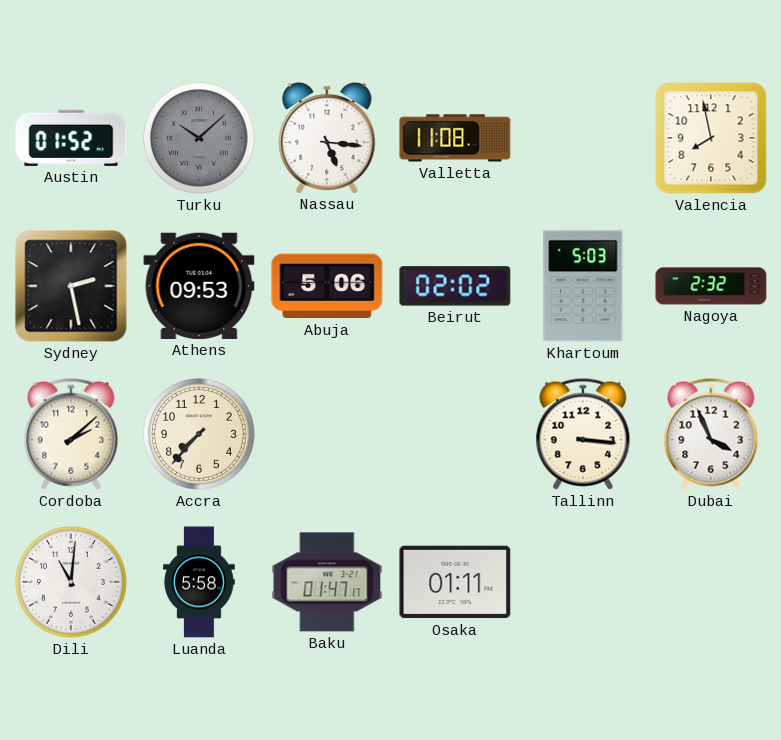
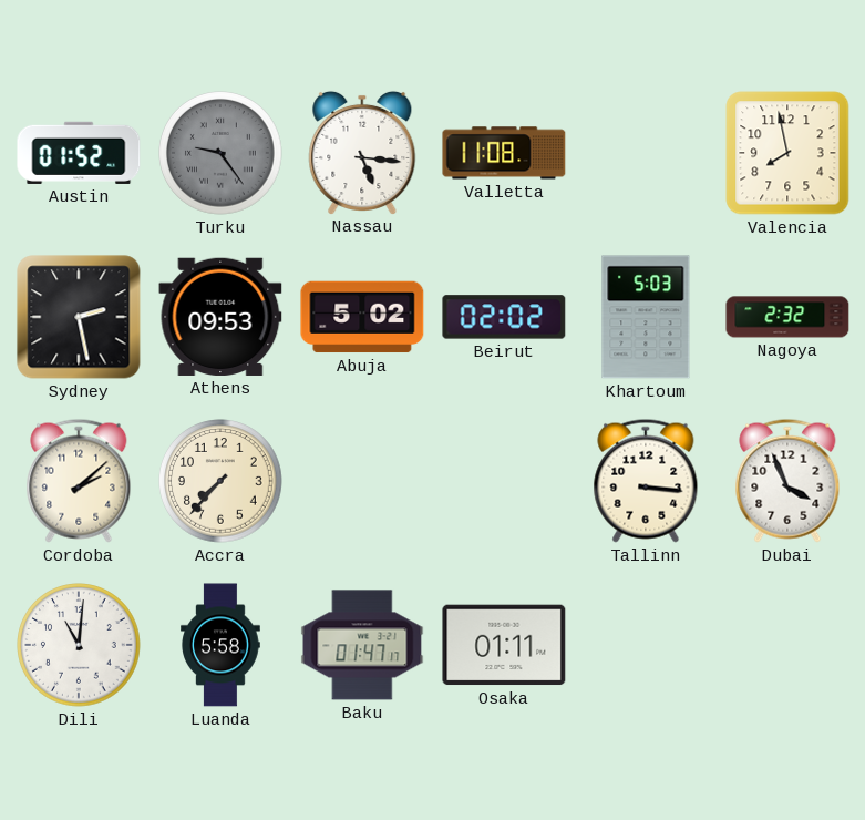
Turku: 10:08 -> 9:24 (220, 153)
Abuja: 5:06 -> 5:02 (362, 317)
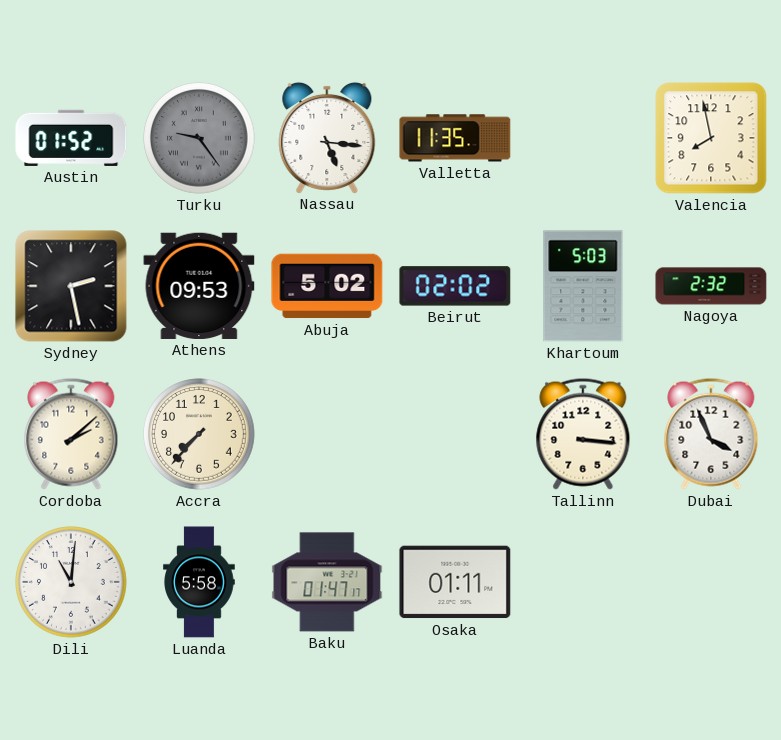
Valletta: 11:08 -> 11:35 (455, 138)
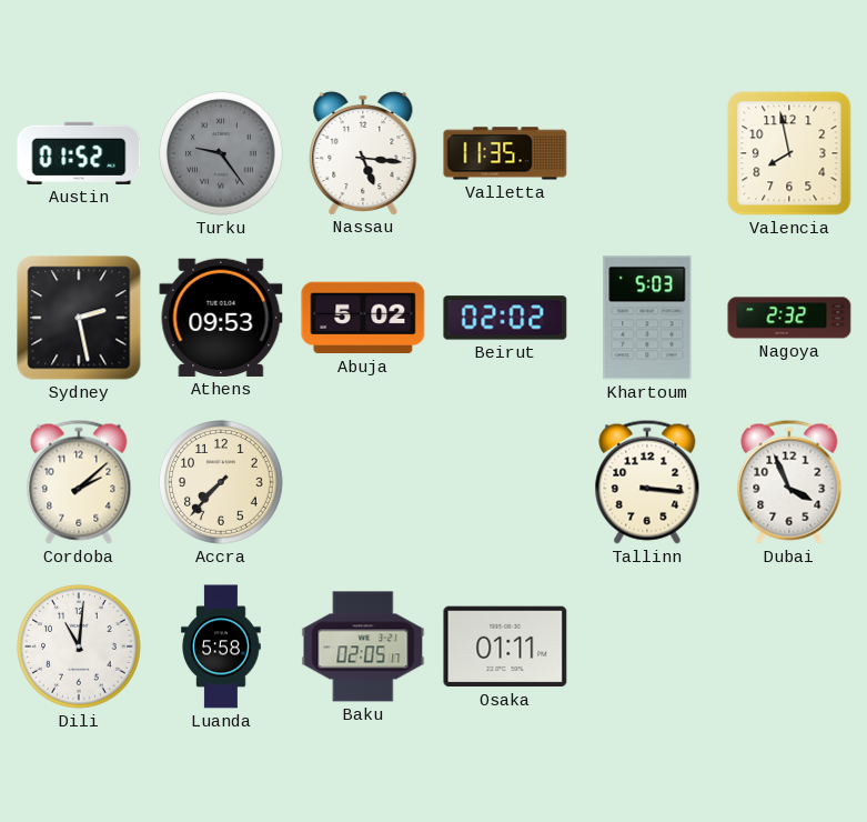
Baku: 01:47 -> 02:05 (363, 646)
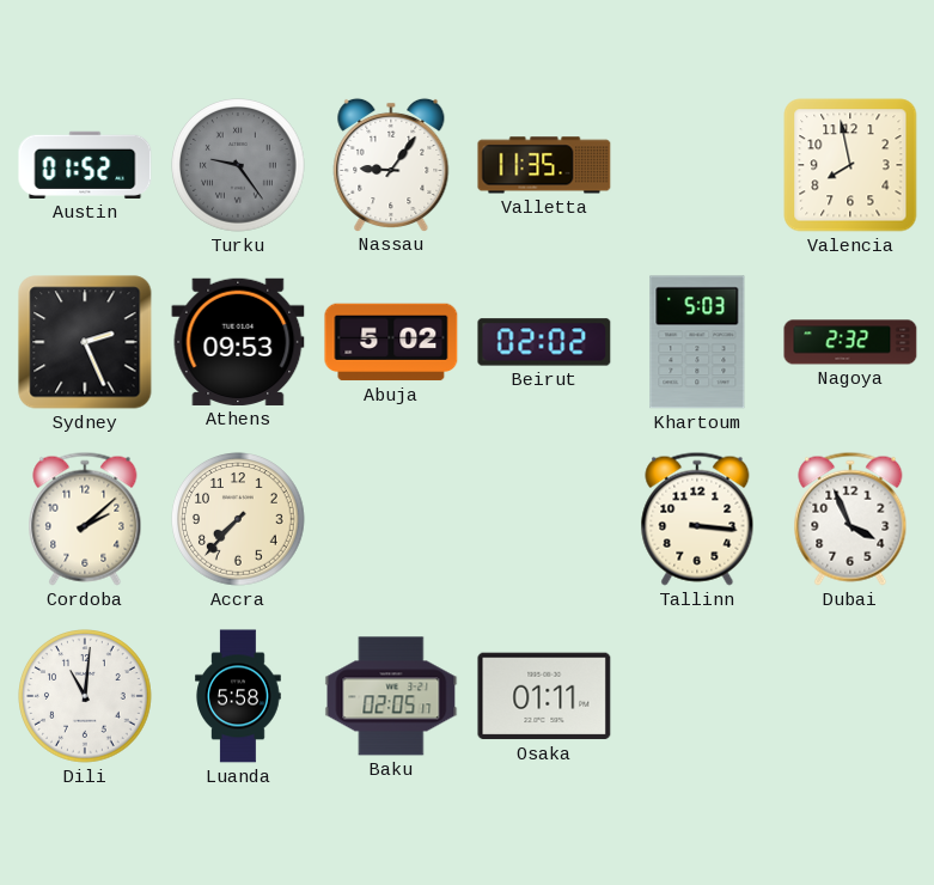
Nassau: 5:16 -> 9:06 (391, 164)
Sydney: 2:28 -> 2:26 (85, 342)
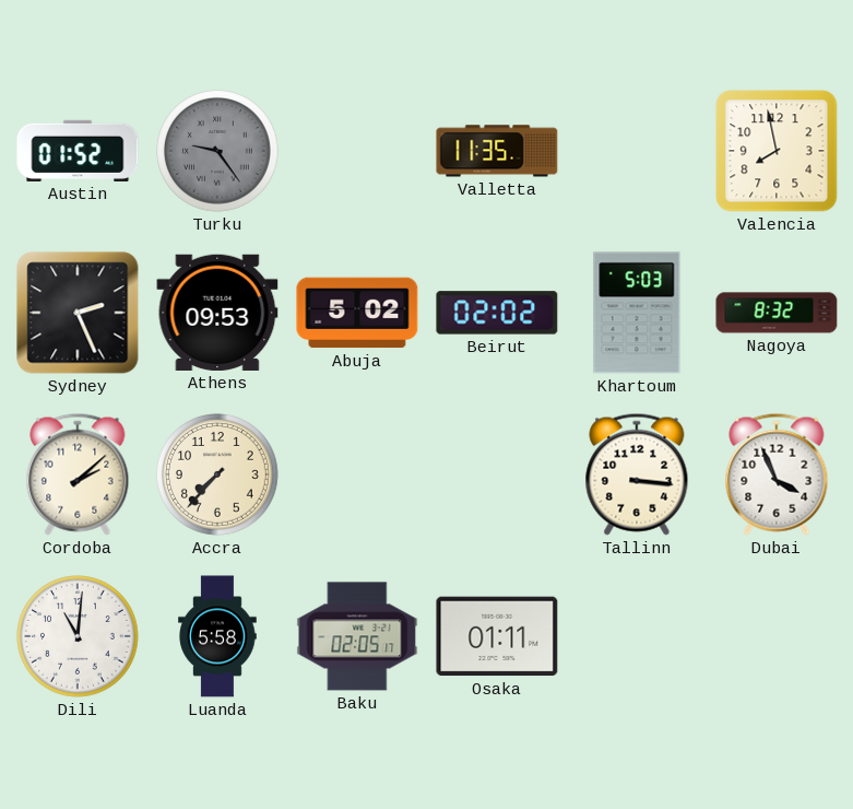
Nassau: 9:06 -> none (391, 164)
Nagoya: 2:32 -> 8:32 (777, 313)
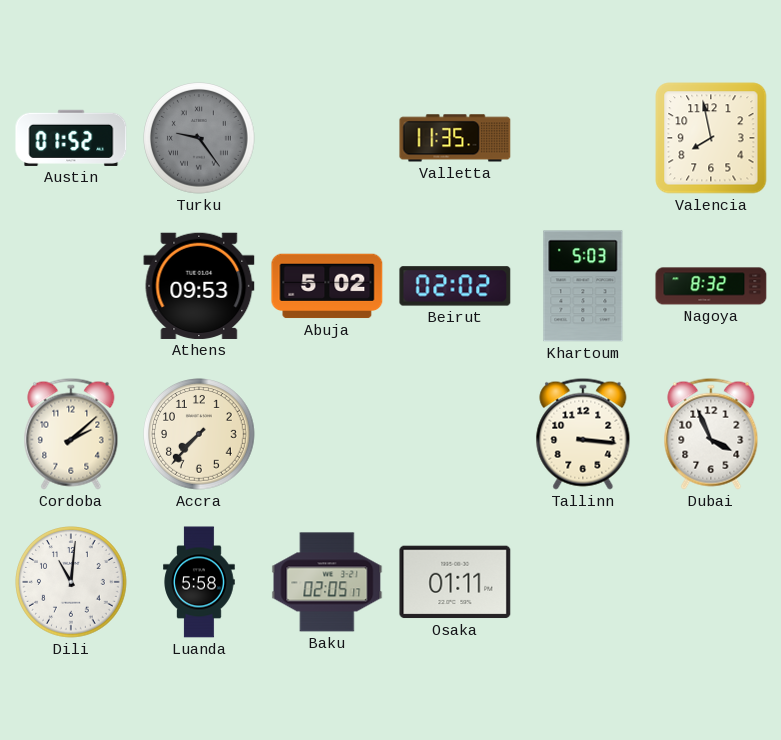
Sydney: 2:26 -> none (78, 313)
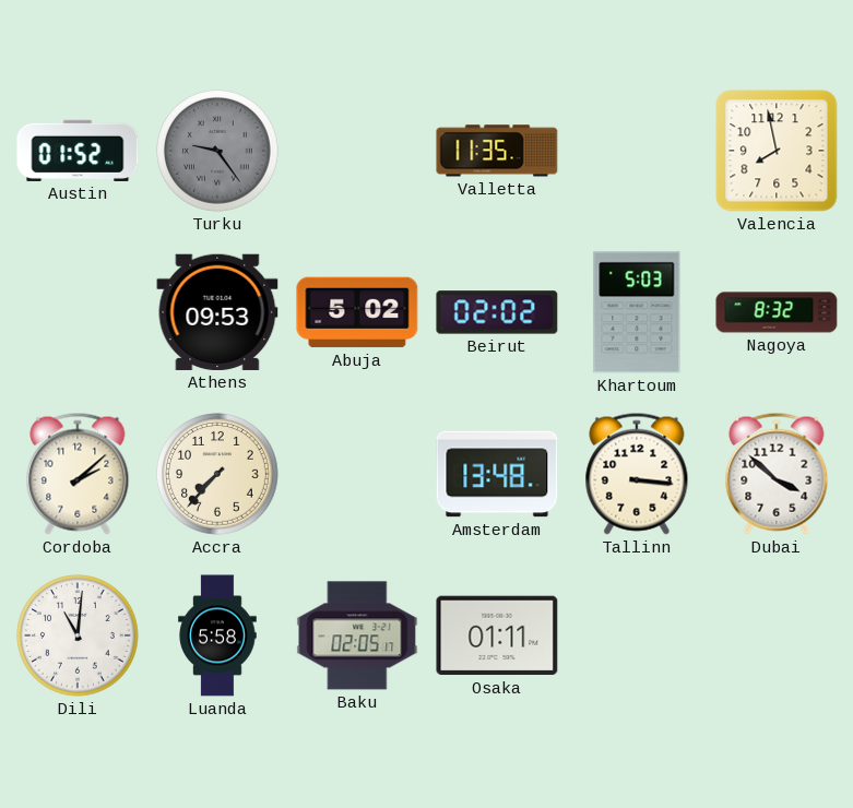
Amsterdam: none -> 13:48 (497, 474)
Dubai: 3:56 -> 3:52 (777, 474)
